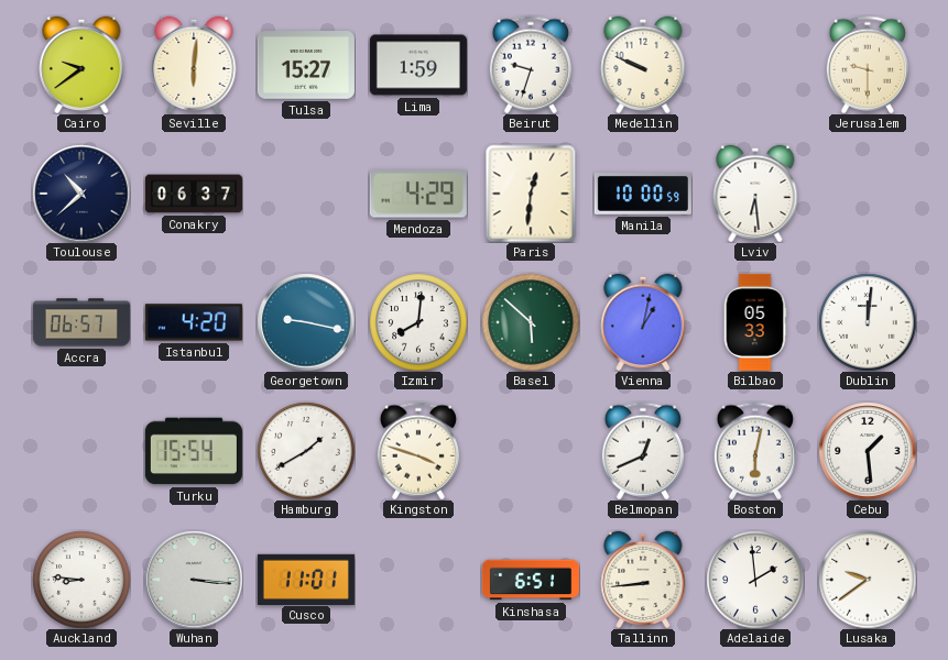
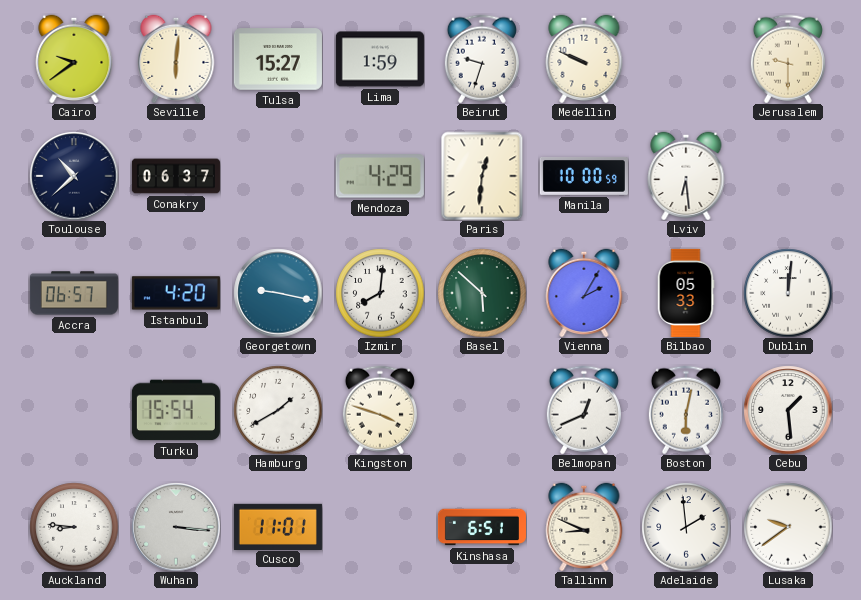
Vienna: 1:02 -> 2:05 (584, 293)
Tallinn: 8:44 -> 8:49 (584, 527)
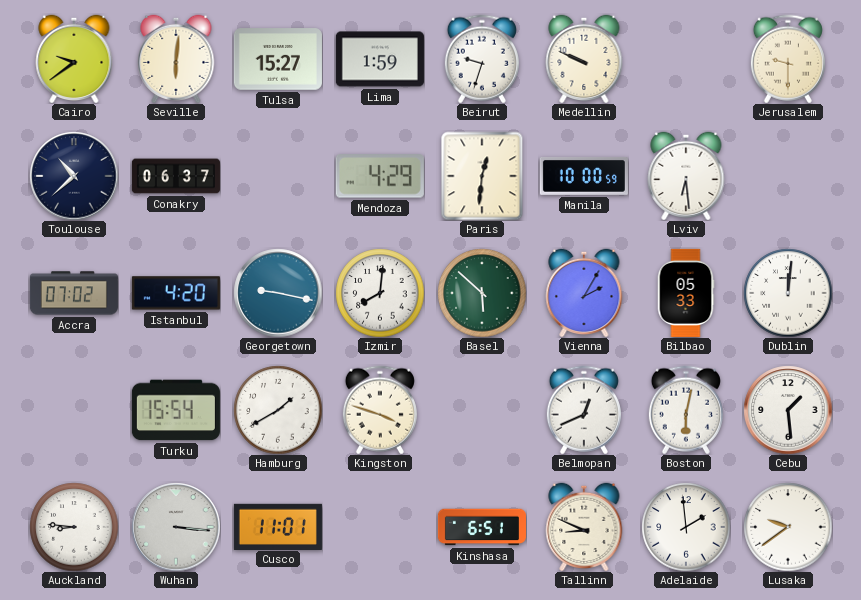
Accra: 06:57 -> 07:02 (74, 293)
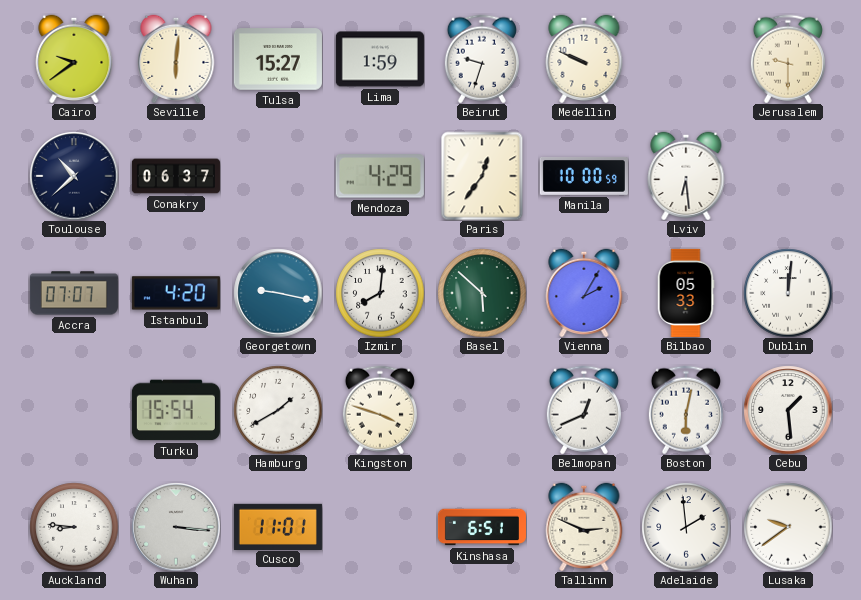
Paris: 12:31 -> 12:36 (482, 176)
Accra: 07:02 -> 07:07 (74, 293)
Tallinn: 8:49 -> 2:49 (584, 527)
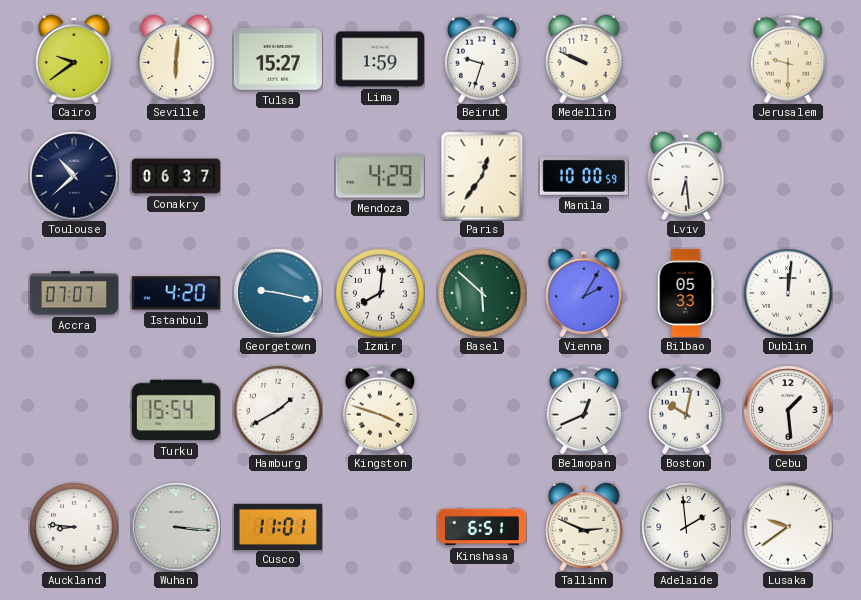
Boston: 6:02 -> 10:02 (686, 410)
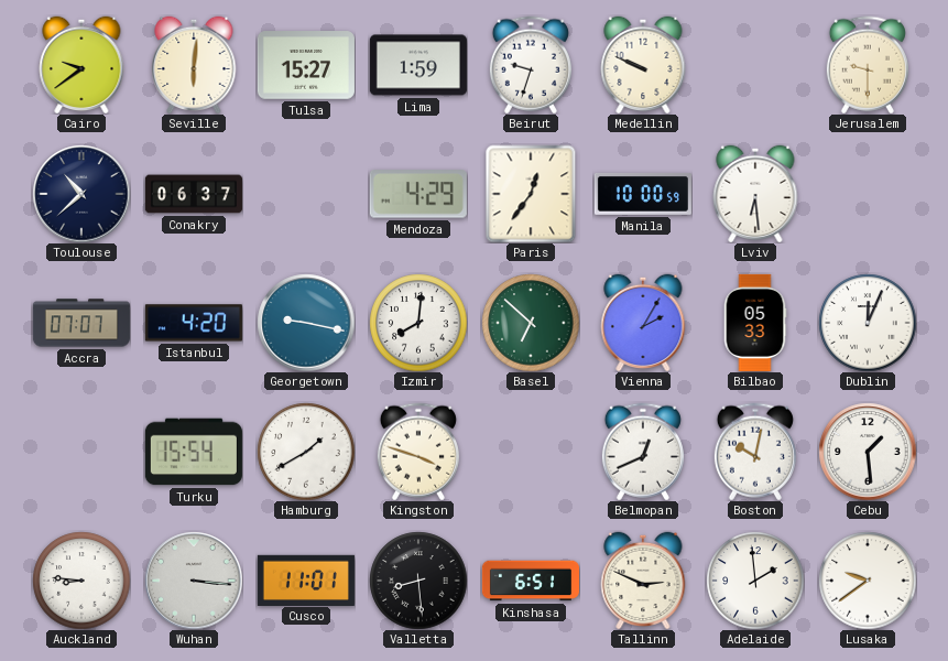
Basel: 5:52 -> 6:52 (531, 323)
Dublin: 12:01 -> 12:04 (868, 323)
Valletta: none -> 8:29 (418, 581)
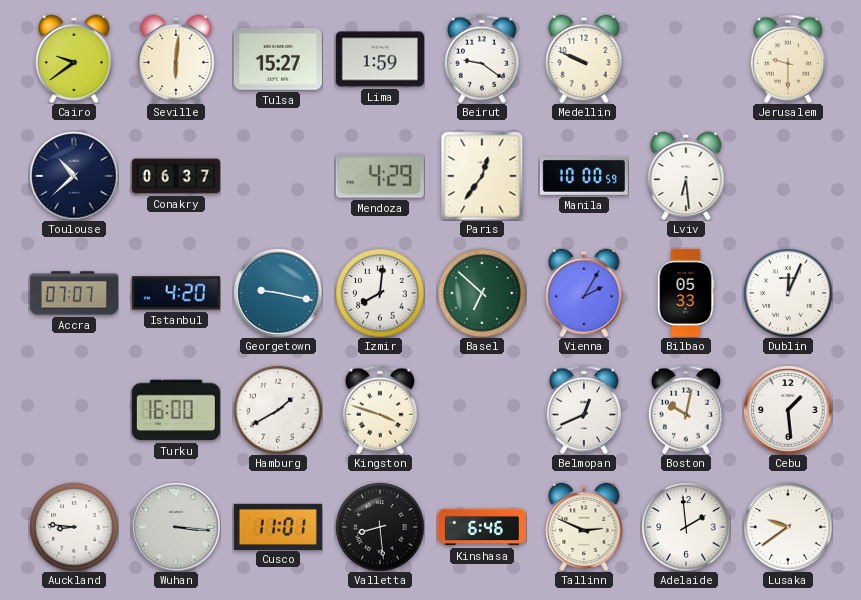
Beirut: 9:33 -> 9:21 (482, 59)
Turku: 15:54 -> 16:00 (176, 410)
Kinshasa: 6:51 -> 6:46 (482, 527)
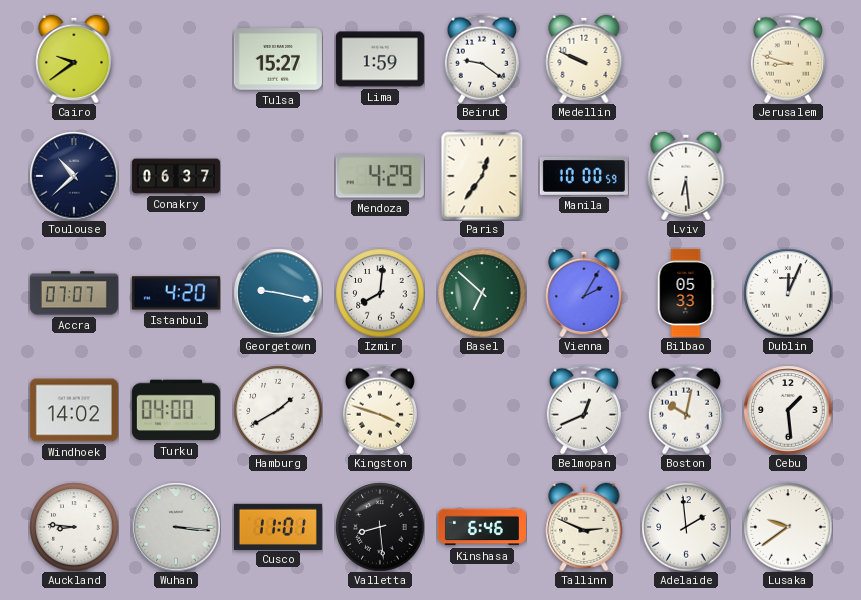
Seville: 6:01 -> none (176, 59)
Jerusalem: 9:30 -> 8:48 (788, 59)
Windhoek: none -> 14:02 (74, 410)
Turku: 16:00 -> 04:00 (176, 410)
